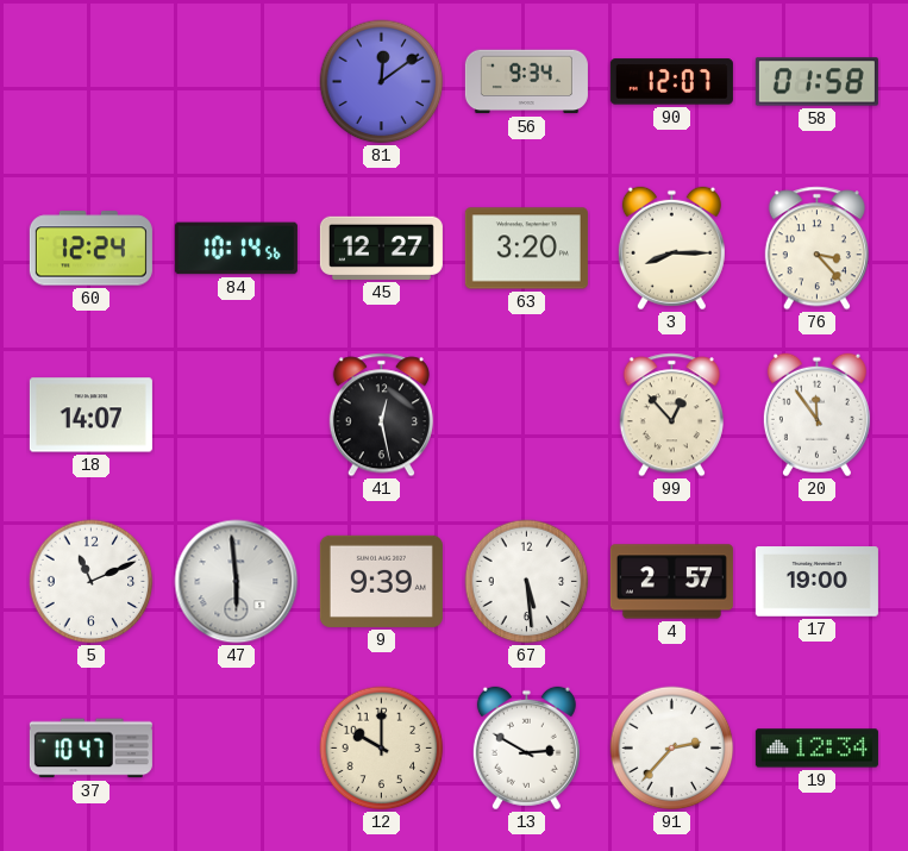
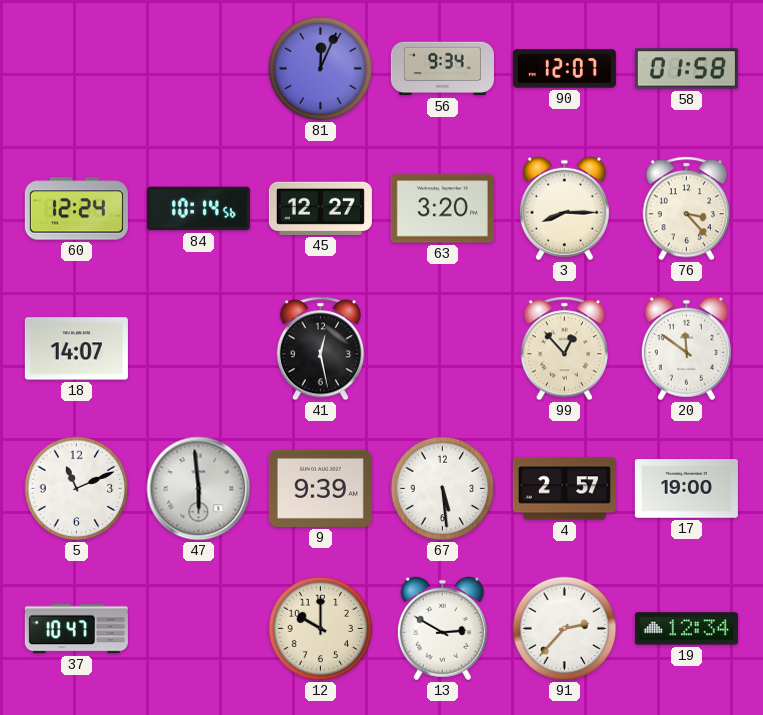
81: 12:09 -> 12:04 (321, 69)
20: 11:54 -> 11:51 (686, 349)
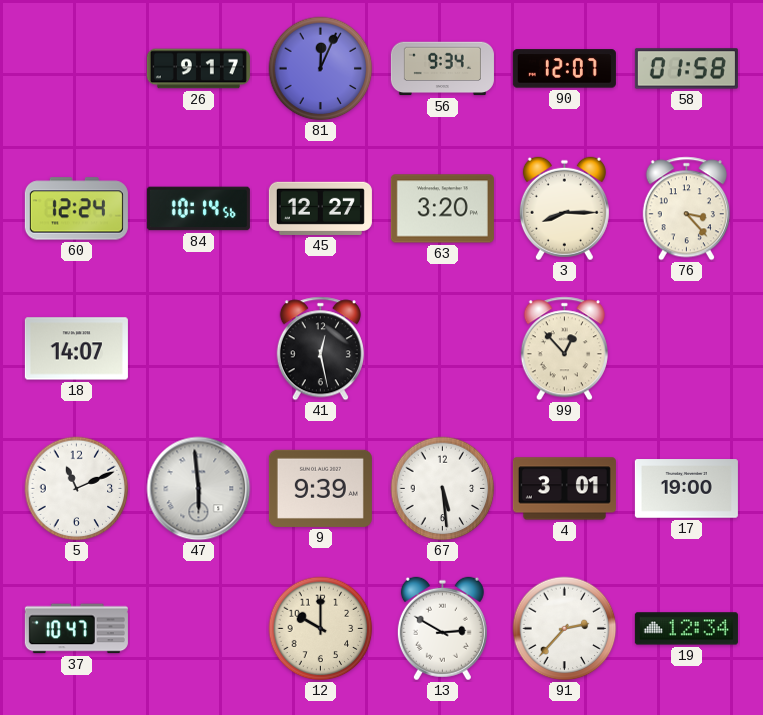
26: none -> 9:17 (198, 69)
20: 11:51 -> none (686, 349)
4: 2:57 -> 3:01 (564, 489)
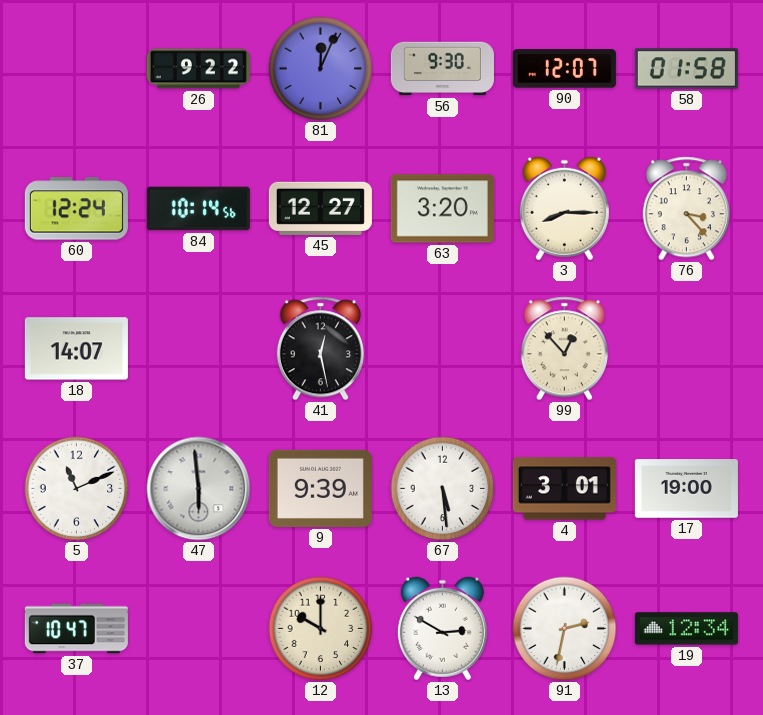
26: 9:17 -> 9:22 (198, 69)
56: 9:34 -> 9:30 (442, 69)
91: 2:37 -> 2:32 (565, 629)
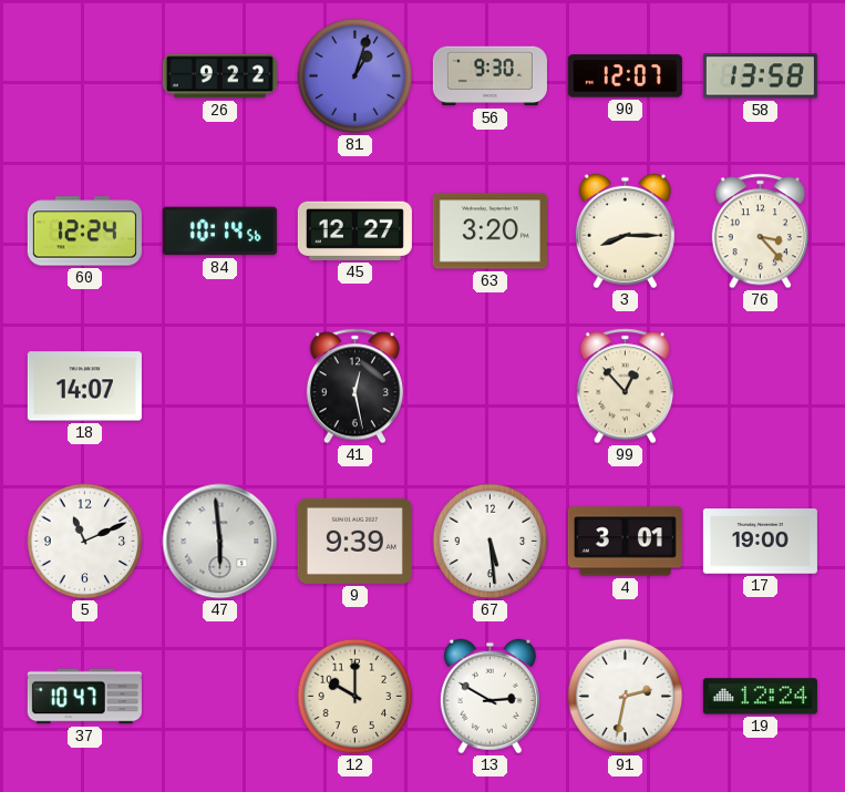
81: 12:04 -> 1:03 (355, 76)
58: 01:58 -> 13:58 (760, 76)
19: 12:34 -> 12:24 (760, 697)
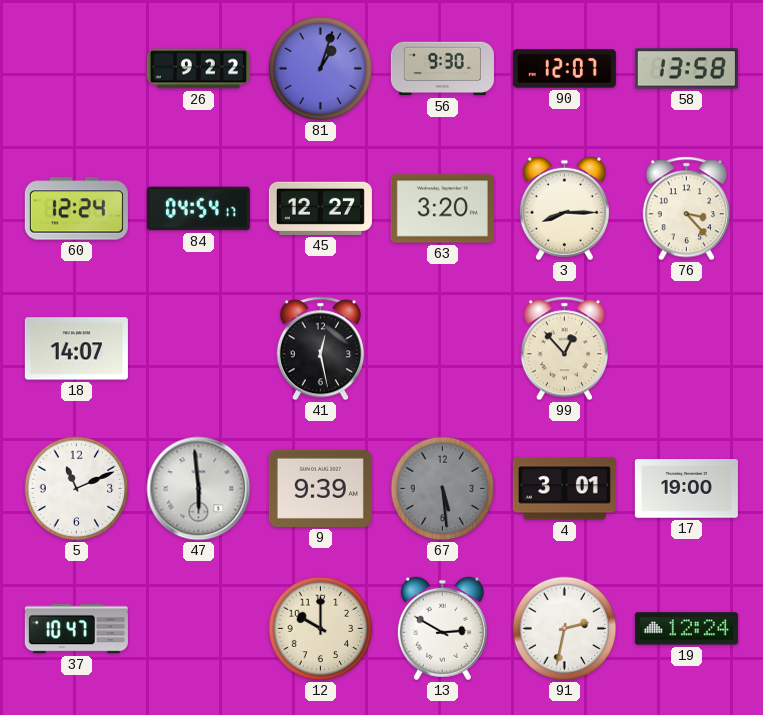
84: 10:14 -> 04:54 (198, 209)
67 dial: white -> grey (443, 489)
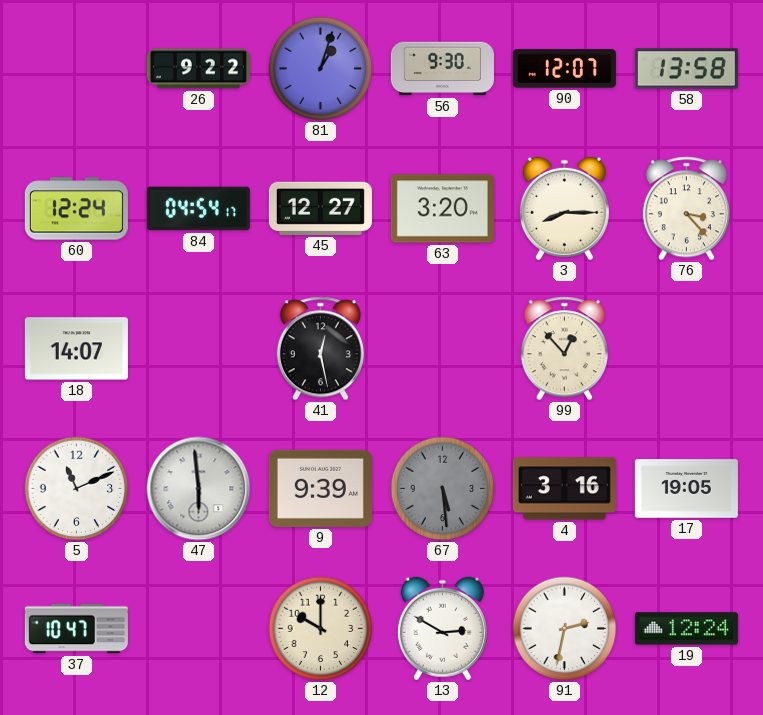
4: 3:01 -> 3:16 (564, 489)
17: 19:00 -> 19:05 (686, 489)
